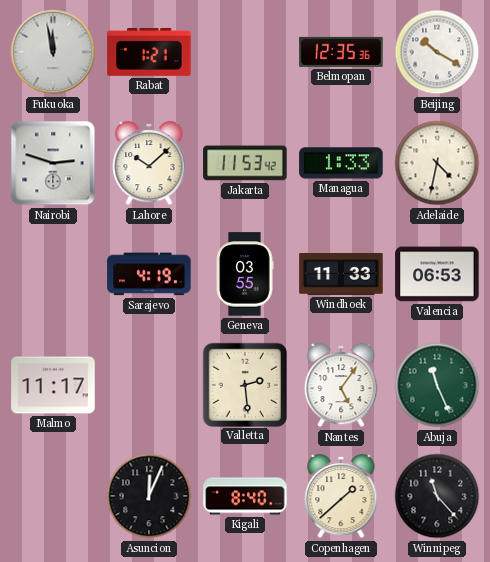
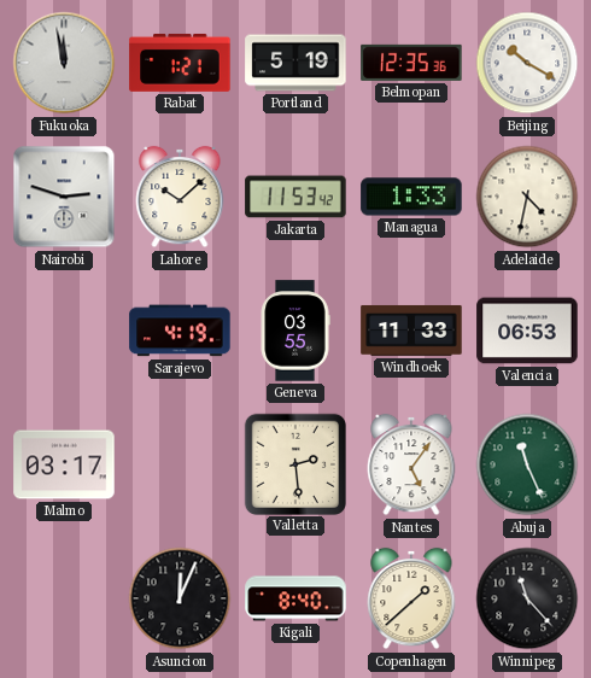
Portland: none -> 5:19 (295, 63)
Malmo: 11:17 -> 03:17 (64, 464)
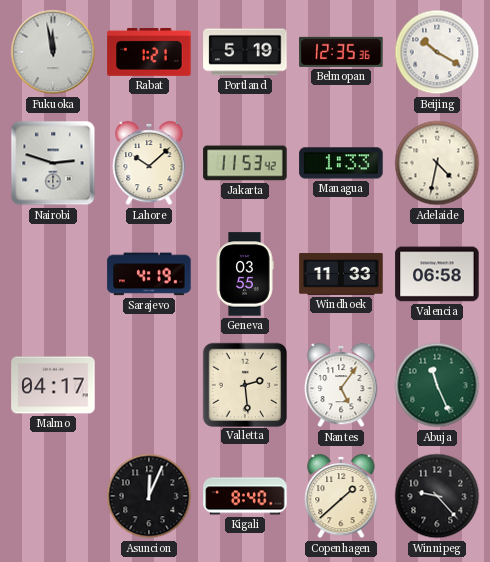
Valencia: 06:53 -> 06:58 (437, 274)
Malmo: 03:17 -> 04:17 (53, 385)
Winnipeg: 11:23 -> 9:23 (437, 496)
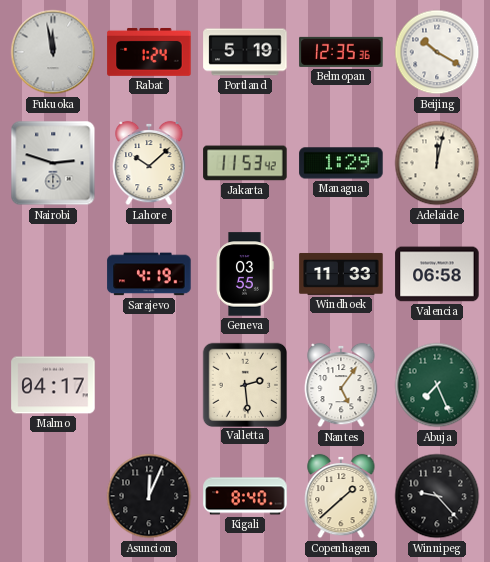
Rabat: 1:21 -> 1:24 (149, 52)
Managua: 1:33 -> 1:29 (341, 163)
Adelaide: 4:32 -> 12:02 (437, 163)
Abuja: 11:26 -> 7:26 (437, 385)
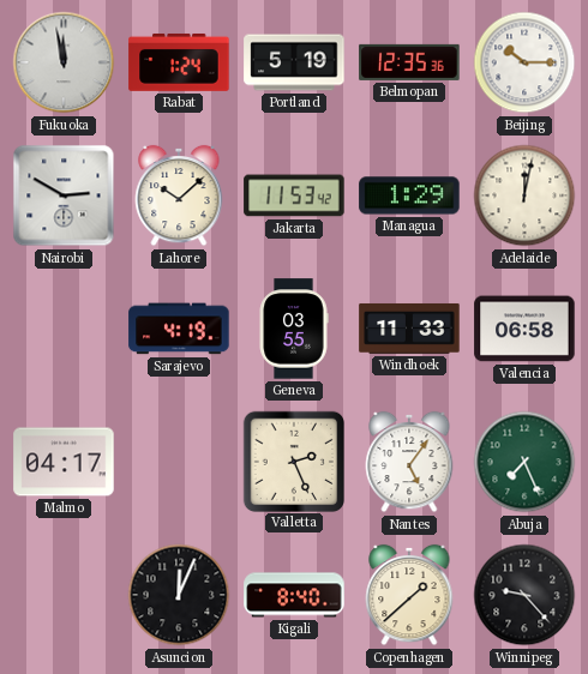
Beijing: 10:20 -> 10:15 (524, 62)
Nairobi: 2:48 -> 2:50 (64, 195)
Valletta: 2:29 -> 2:26 (293, 461)
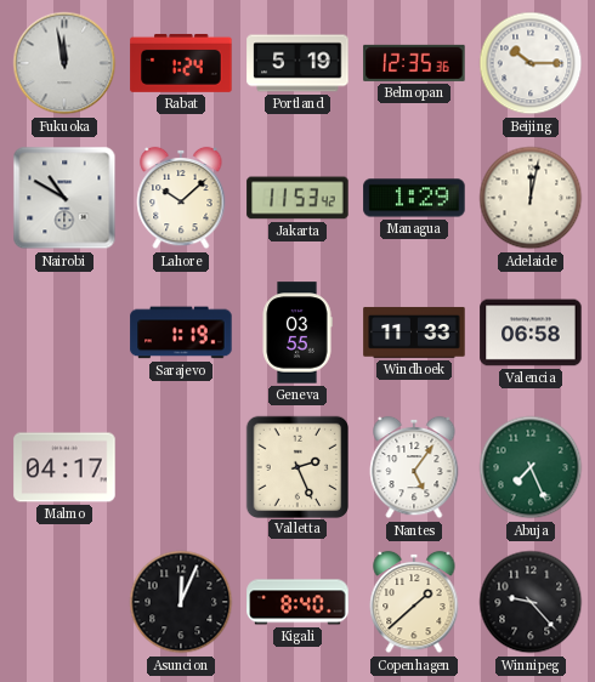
Nairobi: 2:50 -> 10:50 (64, 198)
Sarajevo: 4:19 -> 1:19 (181, 333)
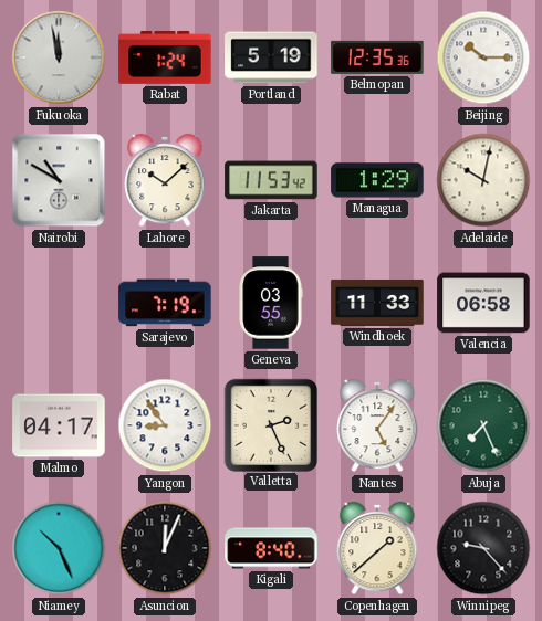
Adelaide: 12:02 -> 10:02 (483, 180)
Sarajevo: 1:19 -> 7:19 (165, 303)
Yangon: none -> 8:54 (165, 425)
Niamey: none -> 10:26 (59, 548)
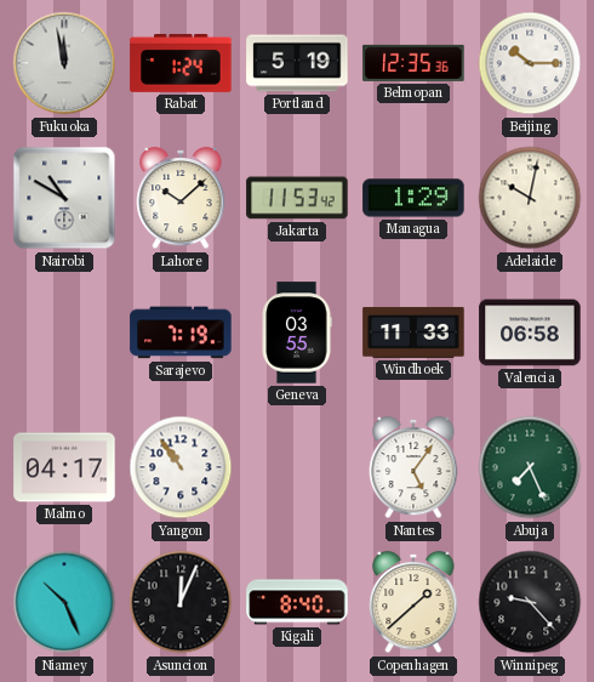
Yangon: 8:54 -> 10:54 (181, 467)
Valletta: 2:26 -> none (270, 424)
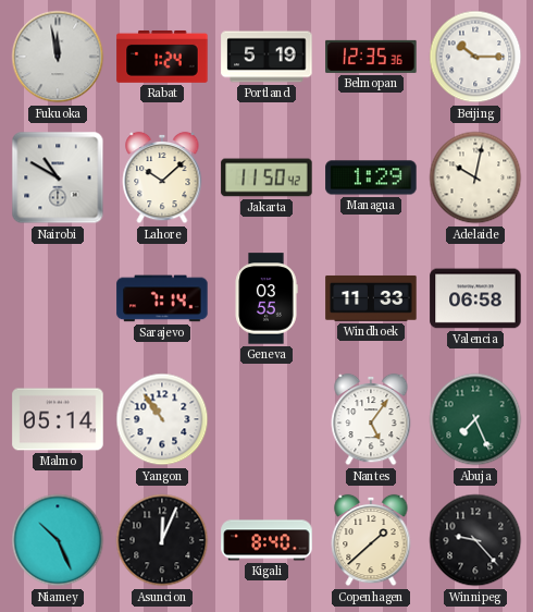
Jakarta: 11:53 -> 11:50 (266, 178)
Sarajevo: 7:19 -> 7:14 (162, 298)
Malmo: 04:17 -> 05:14 (58, 419)
